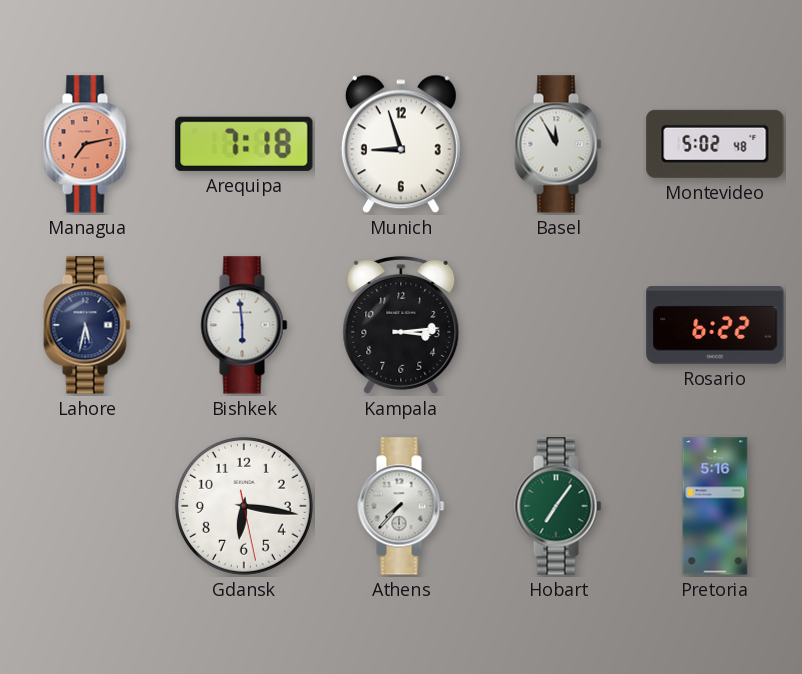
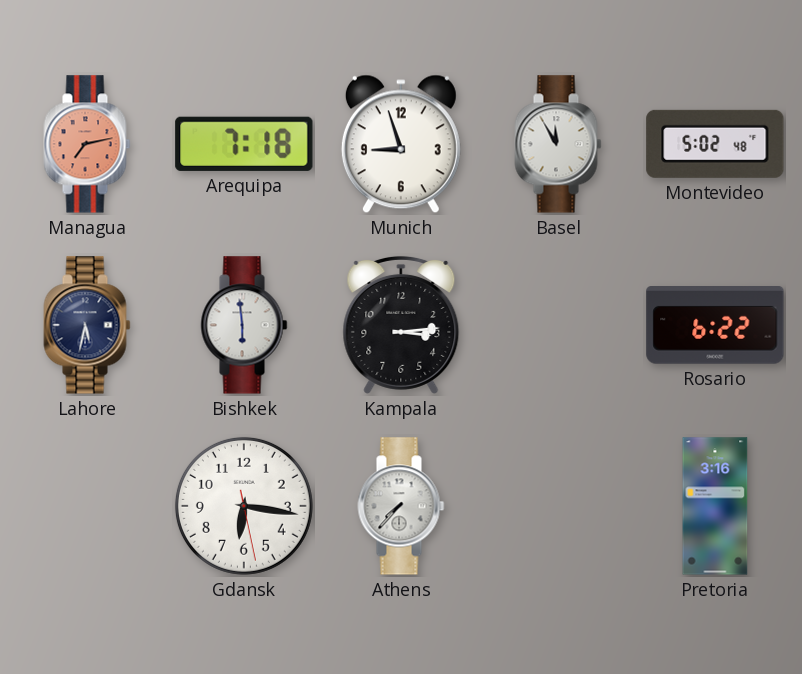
Hobart: 7:06 -> none (558, 506)
Pretoria: 5:16 -> 3:16 (715, 506)
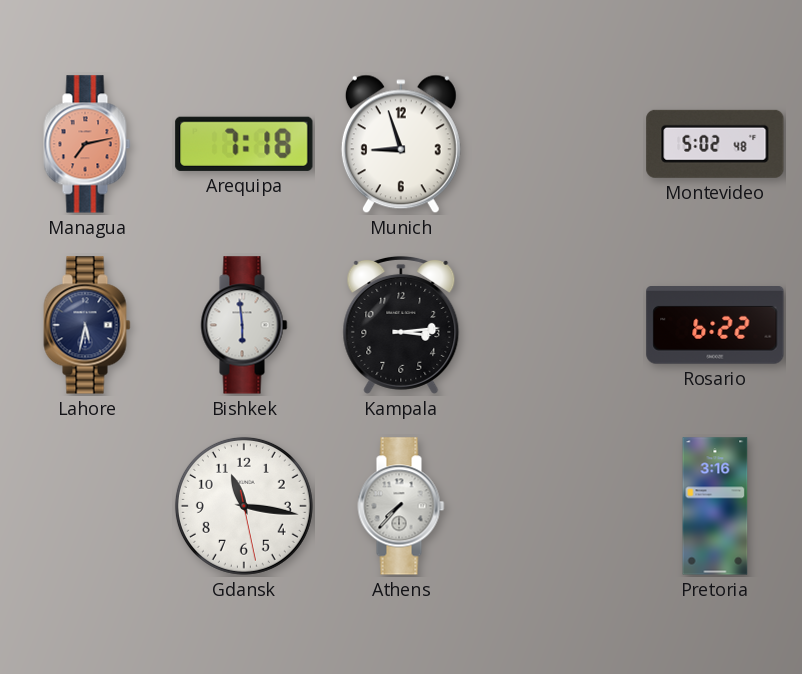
Basel: 11:55 -> none (558, 144)
Gdansk: 6:16 -> 11:16 (244, 506)
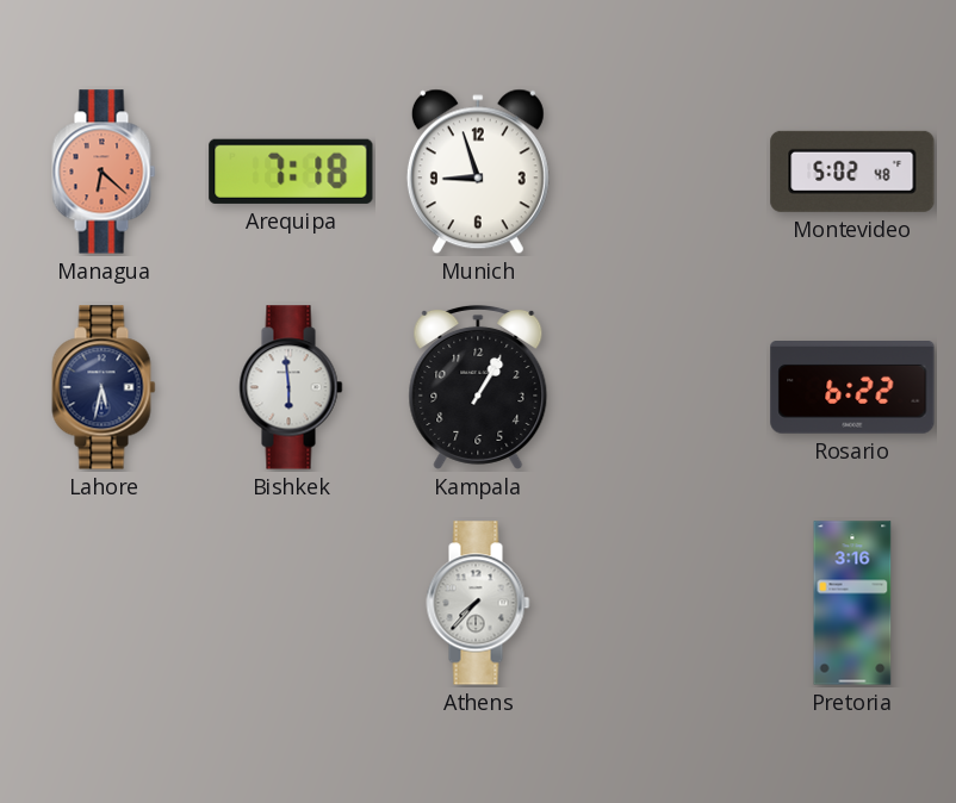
Managua: 7:13 -> 6:22 (104, 172)
Kampala: 3:14 -> 1:05 (478, 387)
Gdansk: 11:16 -> none (244, 506)
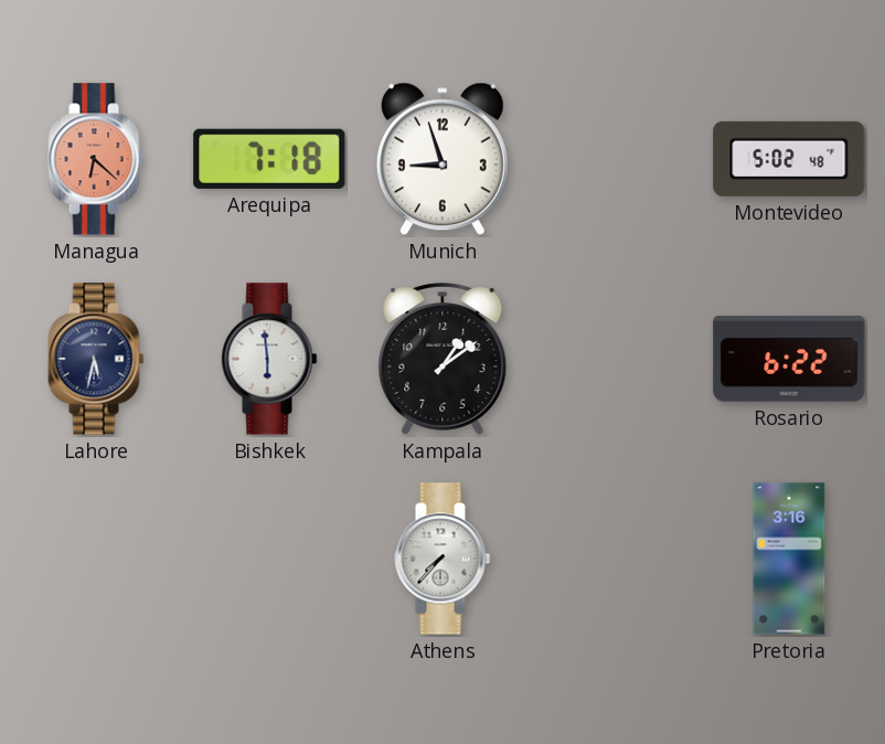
Kampala: 1:05 -> 1:09 (442, 359)
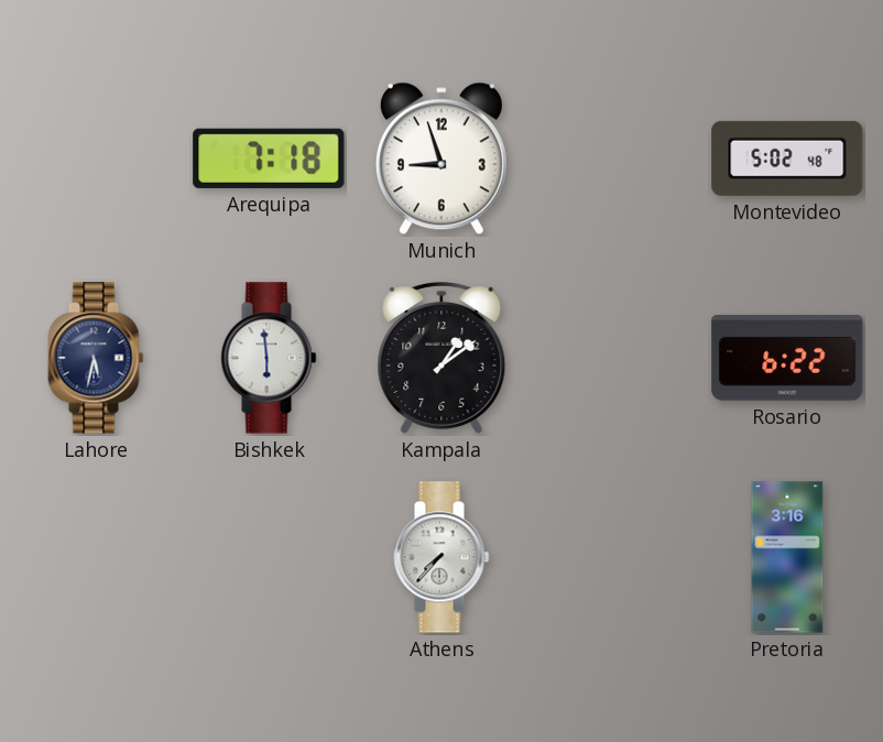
Managua: 6:22 -> none (96, 159)
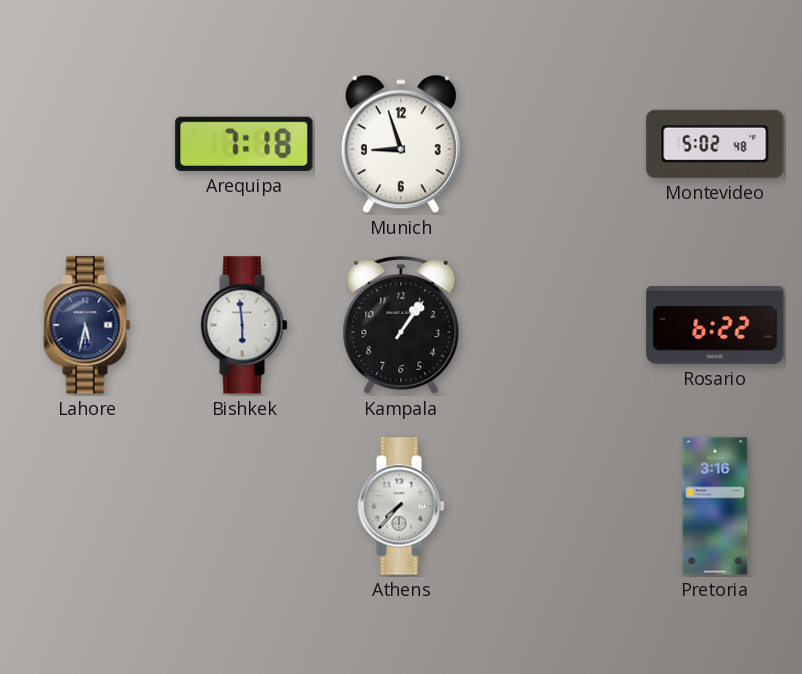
Kampala: 1:09 -> 1:06 (401, 325)
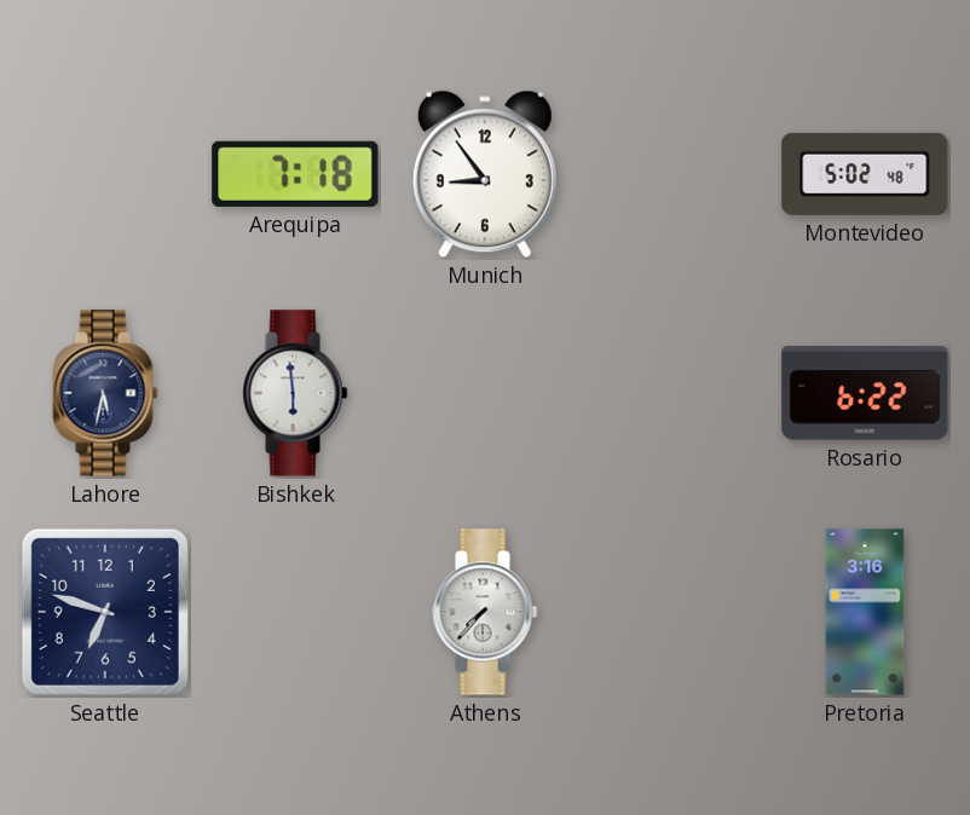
Munich: 8:57 -> 8:54 (485, 174)
Kampala: 1:06 -> none (401, 325)
Seattle: none -> 6:48 (105, 612)
